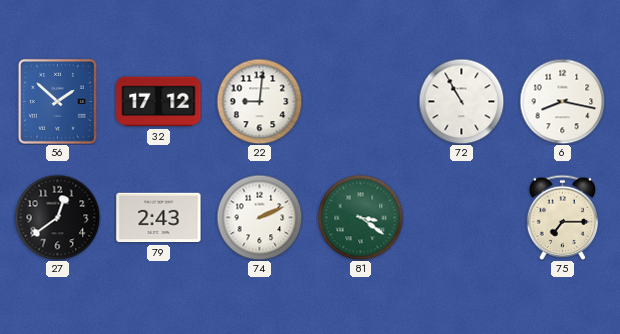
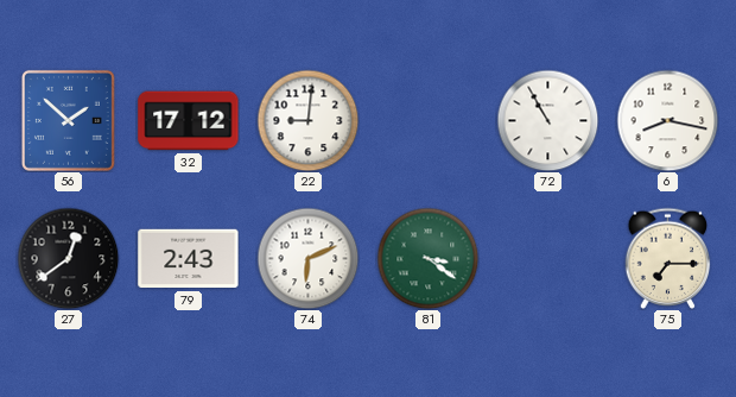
74: 2:11 -> 6:11 (307, 258)
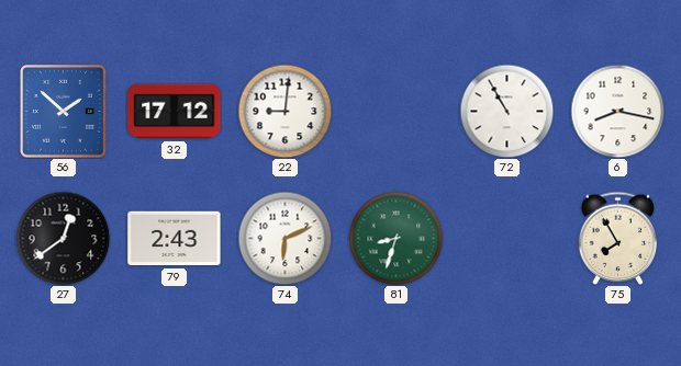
81: 3:21 -> 8:33 (395, 238)
75: 7:15 -> 7:55 (618, 238)
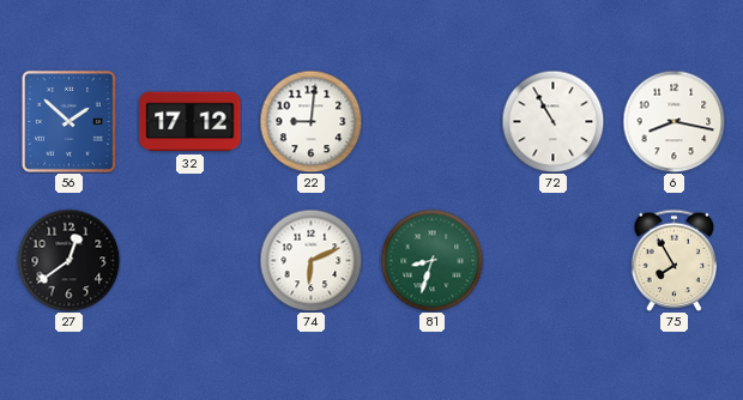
79: 2:43 -> none (175, 239)
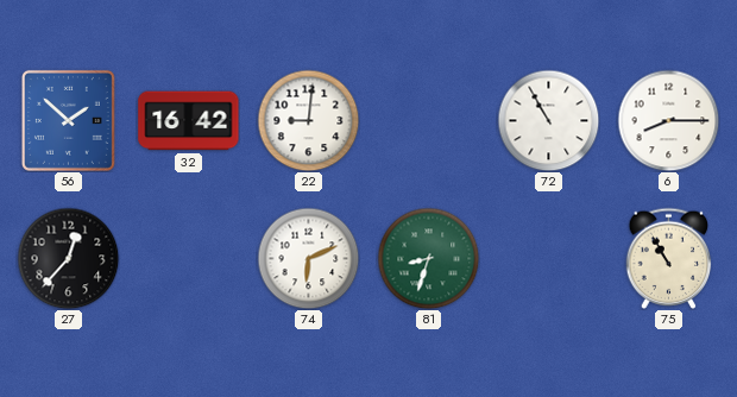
32: 17:12 -> 16:42 (189, 121)
6: 8:17 -> 8:15 (668, 120)
27: 12:39 -> 12:37 (68, 258)
75: 7:55 -> 10:55 (669, 258)
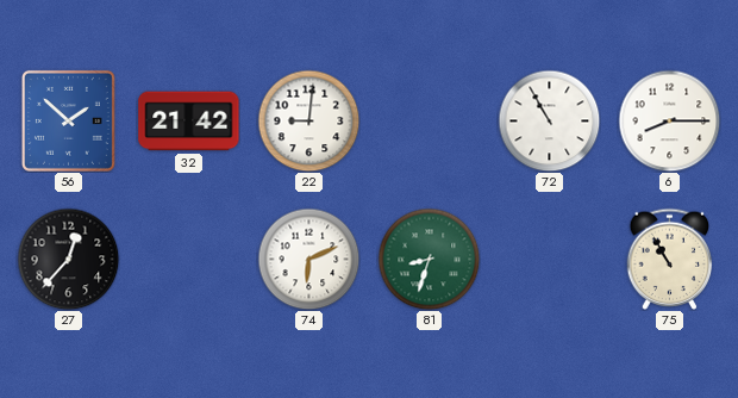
32: 16:42 -> 21:42 (189, 122)
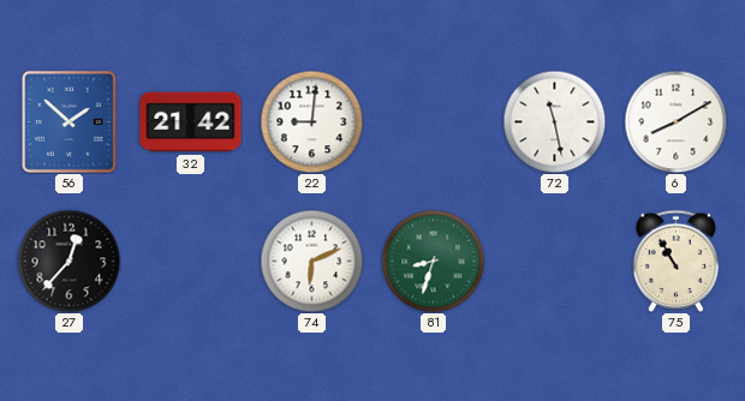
72: 10:55 -> 11:28 (554, 121)
6: 8:15 -> 8:10 (675, 121)
